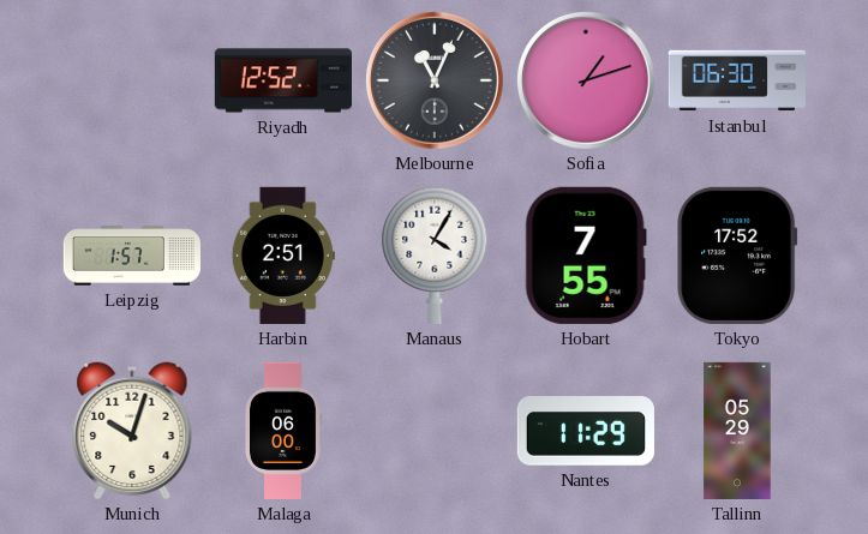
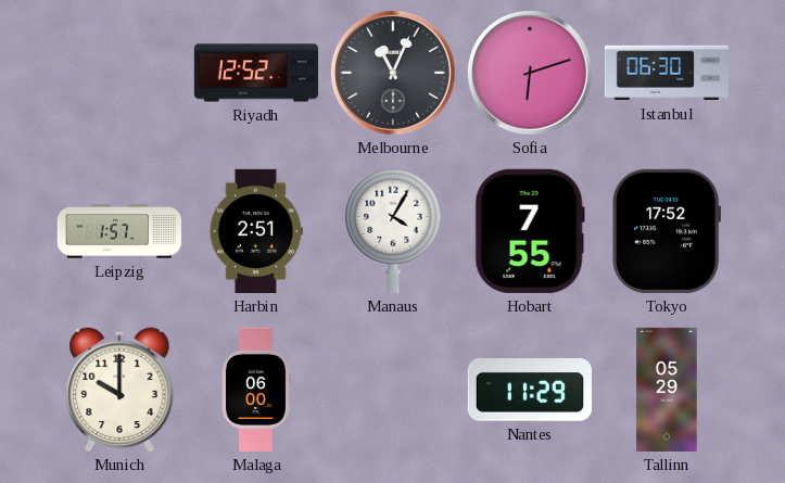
Sofia: 1:12 -> 6:12 (530, 73)
Munich: 10:03 -> 10:00 (119, 390)
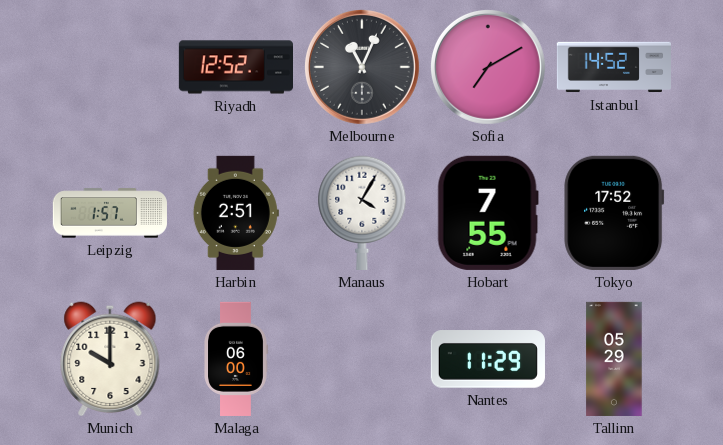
Sofia: 6:12 -> 7:10 (488, 67)
Istanbul: 06:30 -> 14:52 (613, 67)
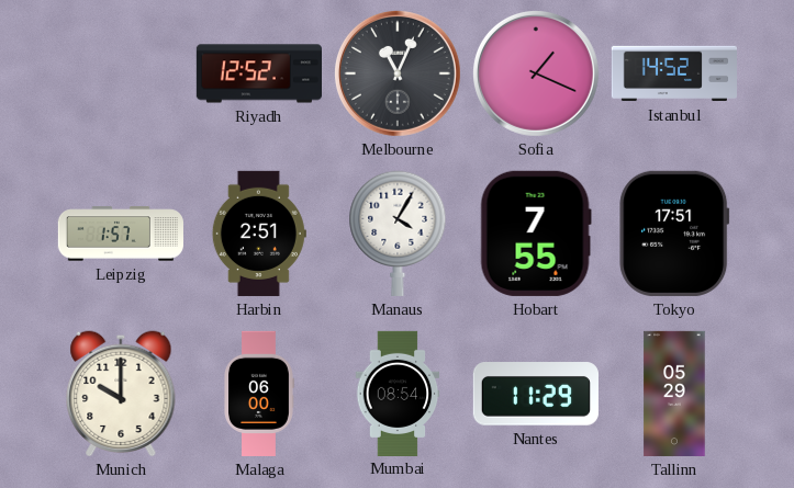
Sofia: 7:10 -> 1:19 (536, 73)
Tokyo: 17:52 -> 17:51 (674, 234)
Mumbai: none -> 08:54 (398, 393)
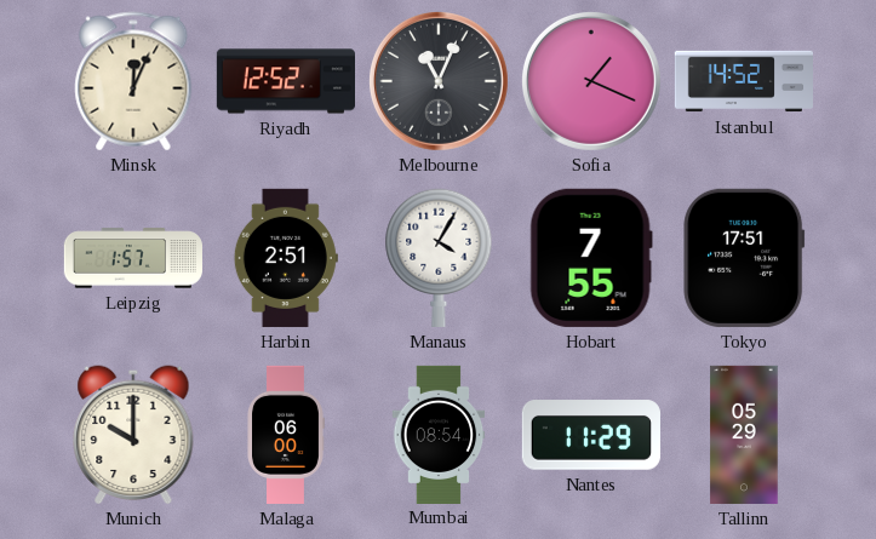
Minsk: none -> 12:04 (133, 81)
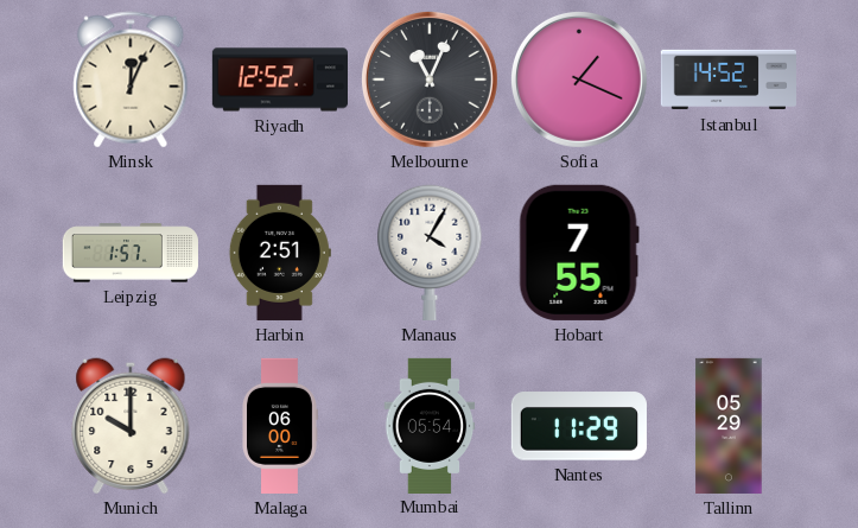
Tokyo: 17:51 -> none (744, 258)
Mumbai: 08:54 -> 05:54 (430, 425)
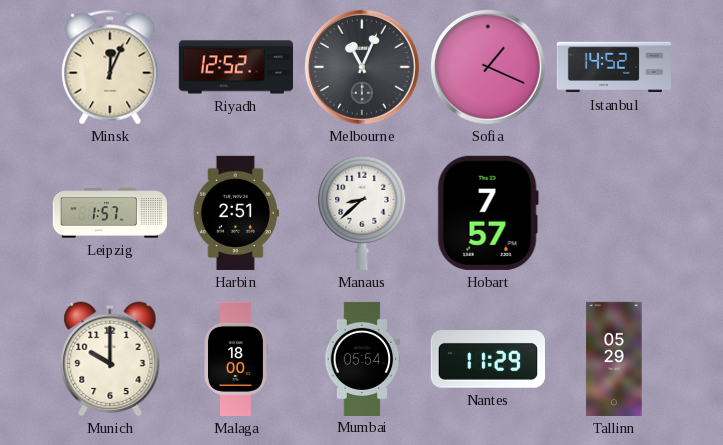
Manaus: 4:05 -> 8:38 (362, 213)
Hobart: 7:55 -> 7:57 (488, 213)
Malaga: 06:00 -> 18:00 (236, 359)
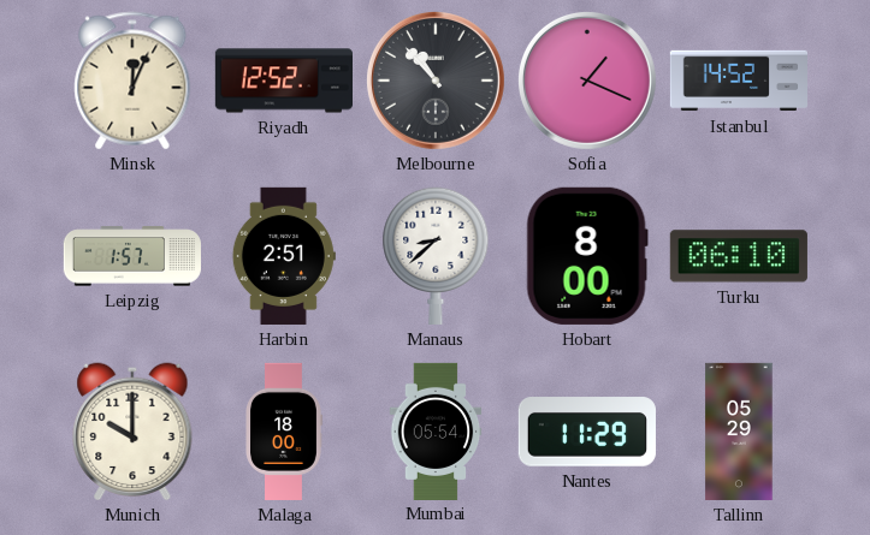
Melbourne: 11:04 -> 10:53 (436, 81)
Hobart: 7:57 -> 8:00 (587, 256)
Turku: none -> 06:10 (739, 256)
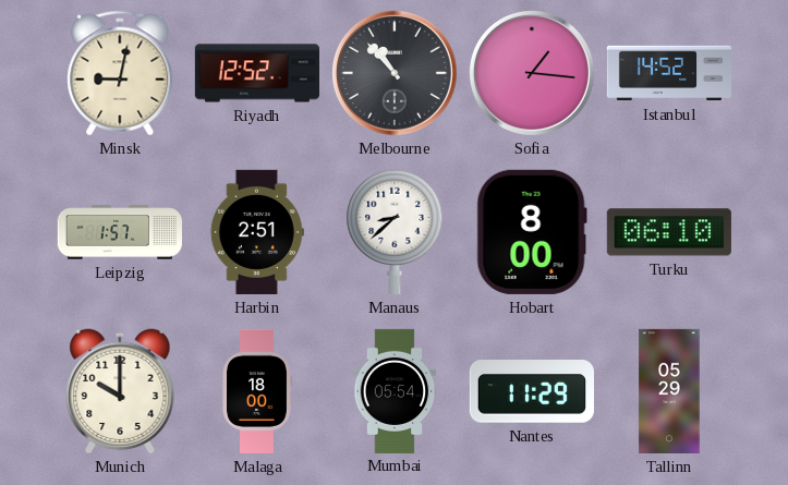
Minsk: 12:04 -> 9:02 (120, 73)
Sofia: 1:19 -> 1:16 (532, 73)
